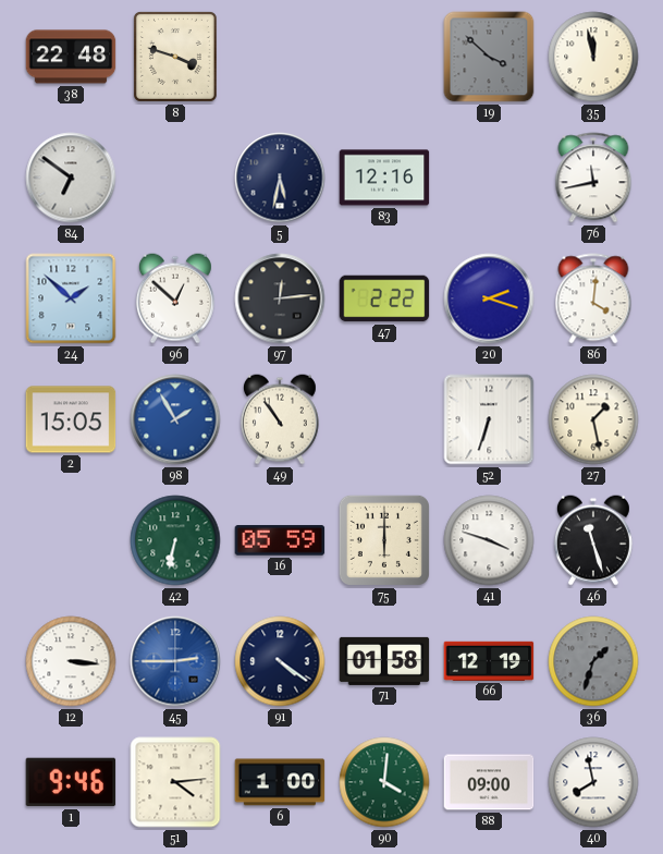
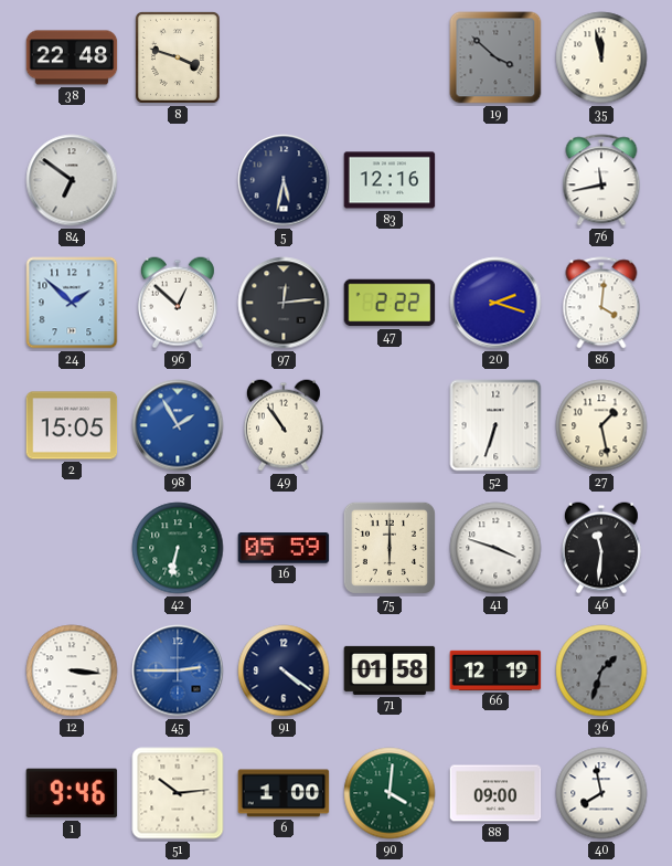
46: 11:27 -> 11:31 (601, 548)
51: 4:14 -> 10:14 (178, 793)
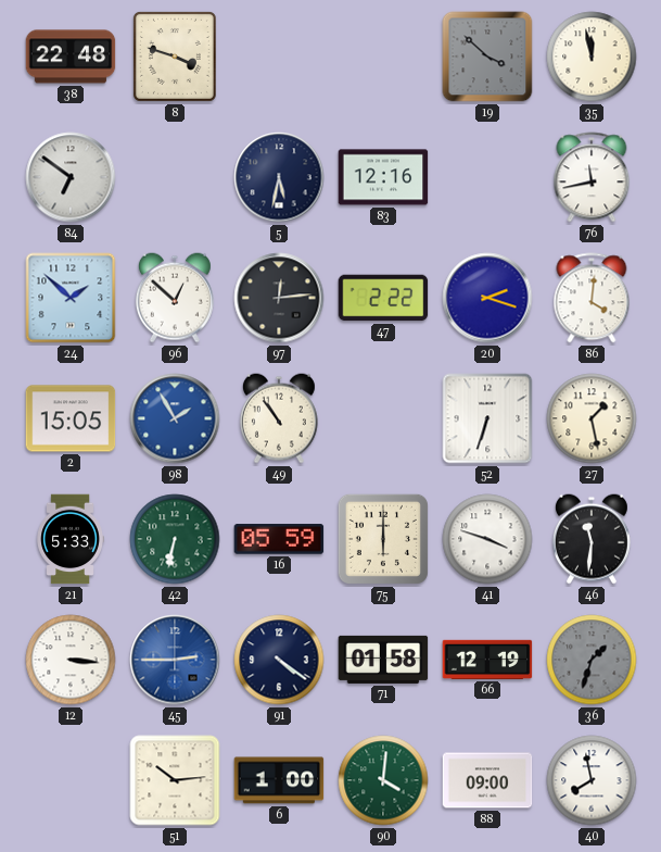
21: none -> 5:33 (71, 539)
1: 9:46 -> none (72, 793)
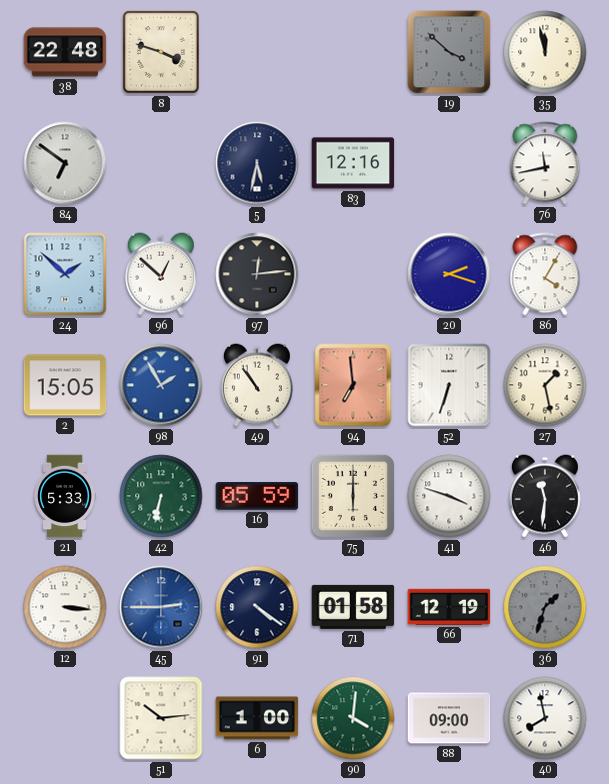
47: 2:22 -> none (383, 298)
86: 4:01 -> 4:05 (545, 274)
94: none -> 6:59 (353, 385)
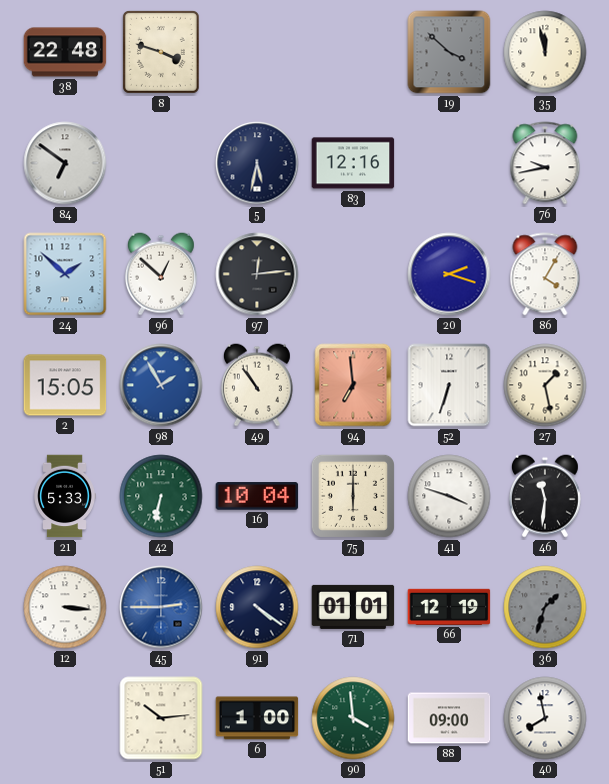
76: 11:43 -> 9:43 (545, 163)
16: 05:59 -> 10:04 (257, 496)
71: 01:58 -> 01:01 (353, 607)
90: 4:01 -> 3:59 (353, 718)
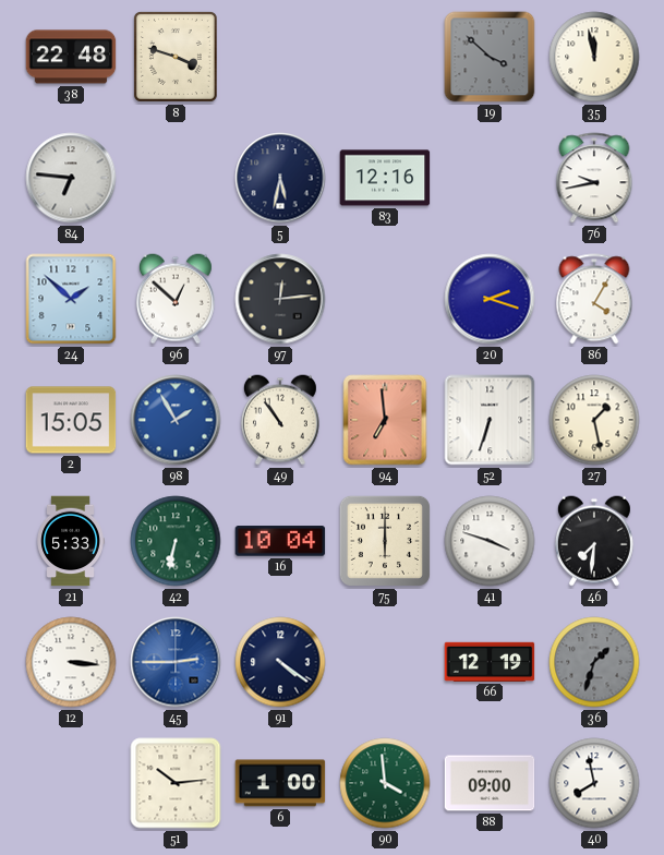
84: 6:51 -> 6:46 (71, 178)
46: 11:31 -> 7:31 (594, 541)
71: 01:01 -> none (353, 607)
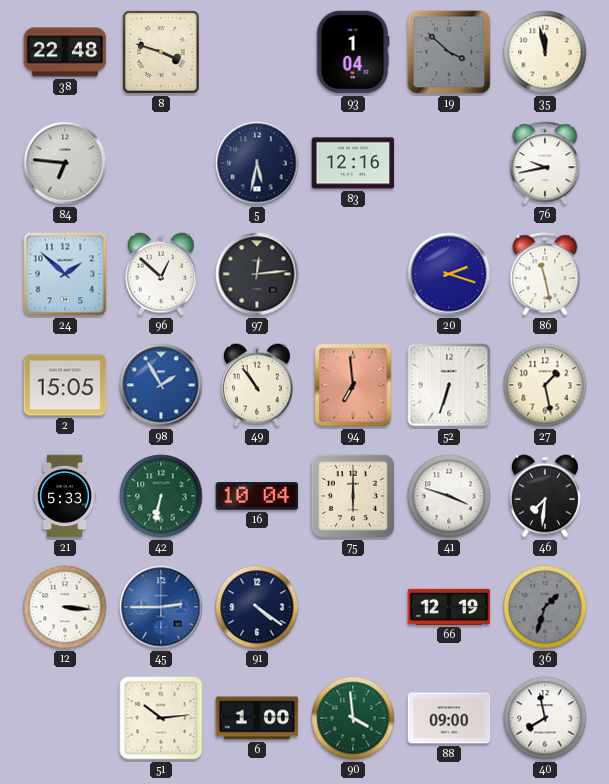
93: none -> 1:04 (353, 52)
86: 4:05 -> 11:28 (545, 274)
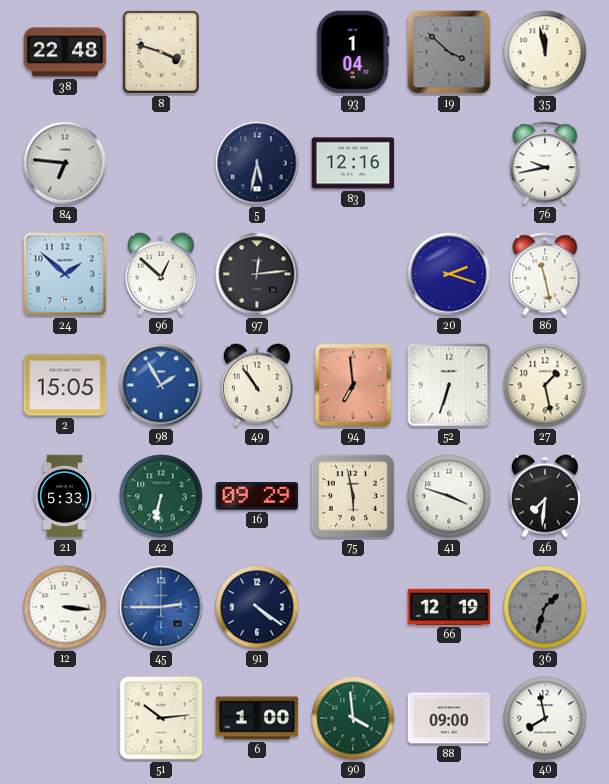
16: 10:04 -> 09:29 (257, 496)
75: 6:00 -> 5:58 (353, 496)
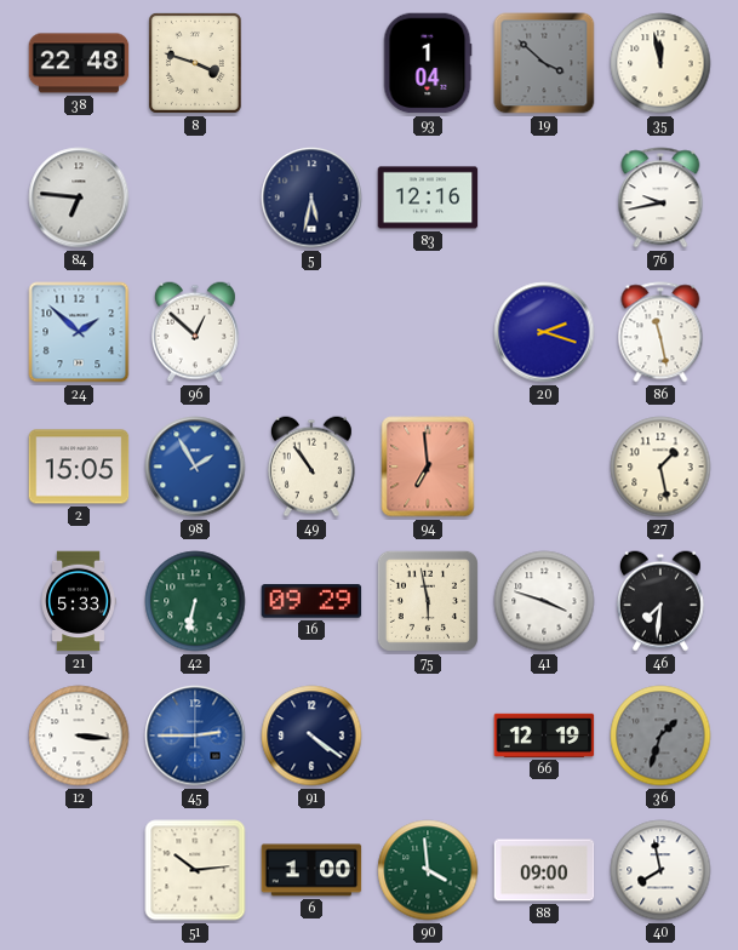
97: 12:14 -> none (257, 274)
52: 6:33 -> none (449, 385)
